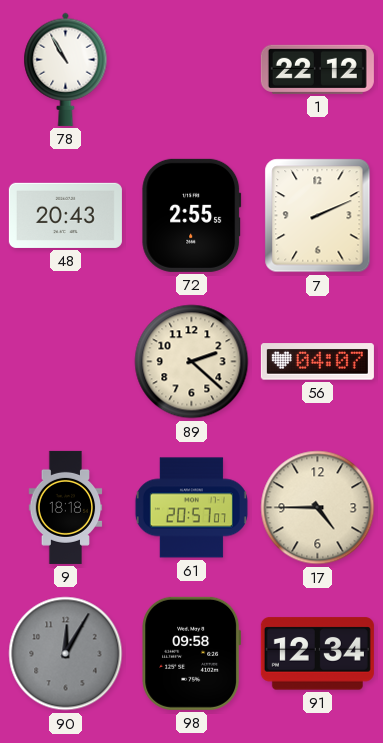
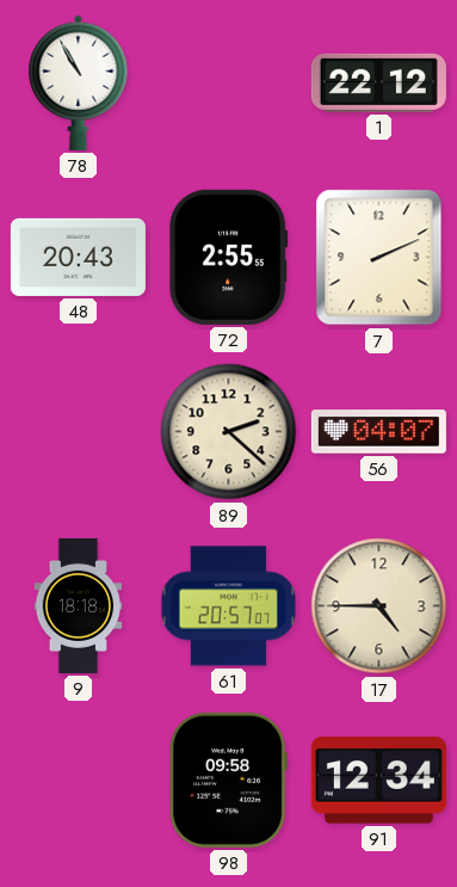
90: 12:05 -> none (66, 654)
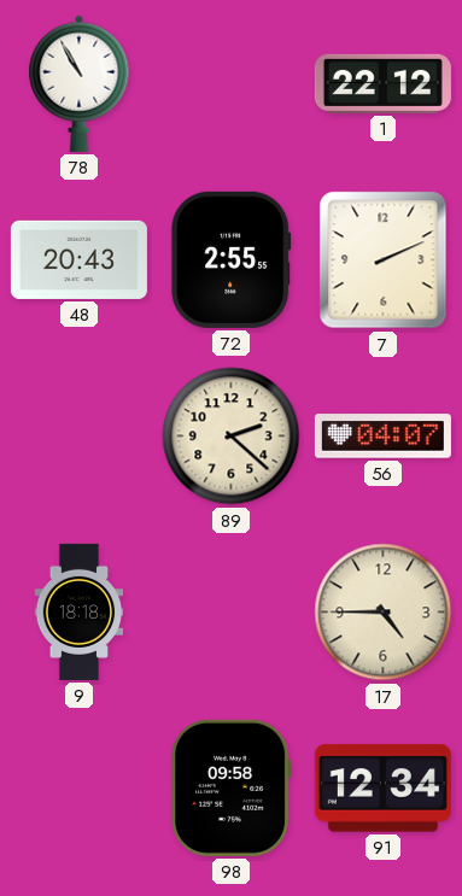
61: 20:57 -> none (228, 606)
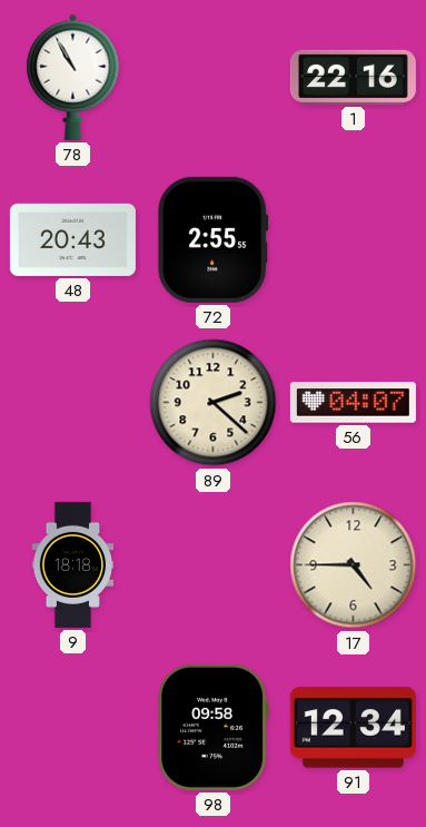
1: 22:12 -> 22:16 (353, 77)
7: 2:11 -> none (384, 260)
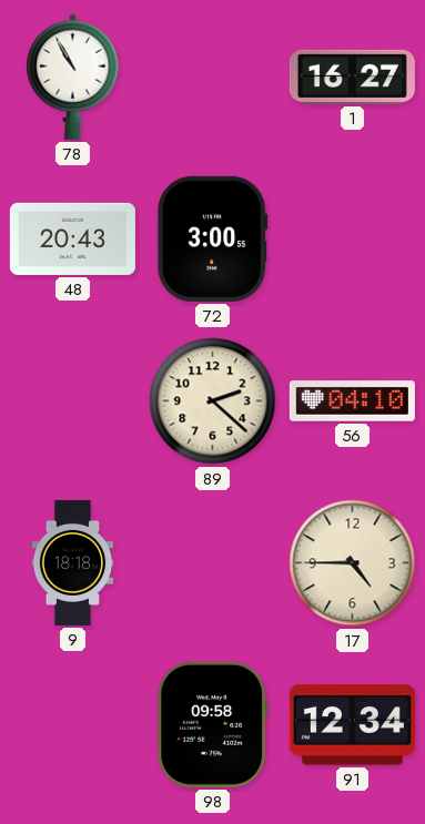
1: 22:16 -> 16:27 (352, 77)
72: 2:55 -> 3:00 (213, 238)
56: 04:07 -> 04:10 (352, 401)
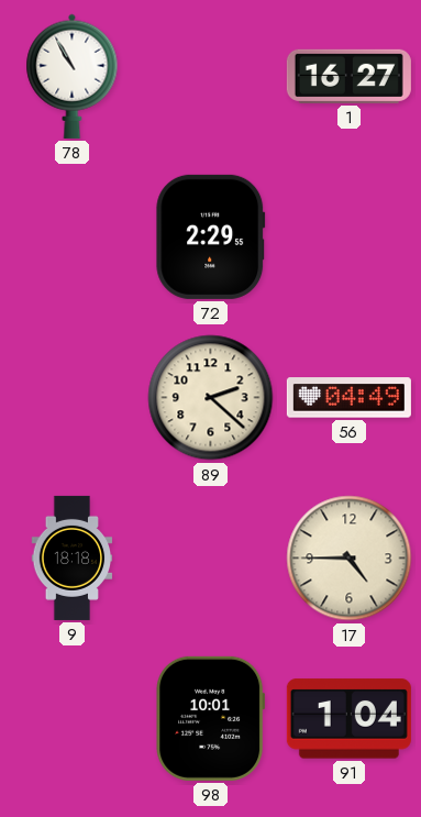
48: 20:43 -> none (72, 238)
72: 3:00 -> 2:29 (211, 236)
56: 04:10 -> 04:49 (348, 398)
98: 09:58 -> 10:01 (211, 718)
91: 12:34 -> 1:04 (348, 719)
